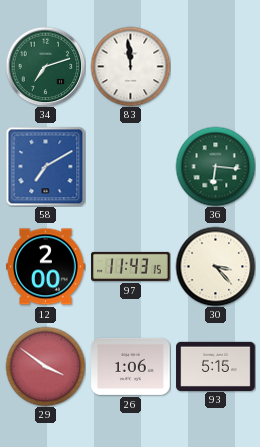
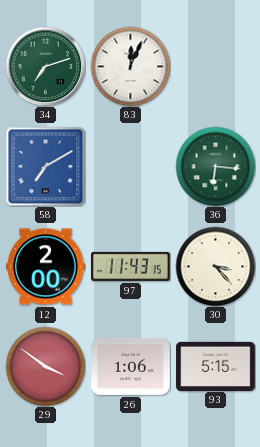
83: 11:59 -> 12:04 (130, 66)
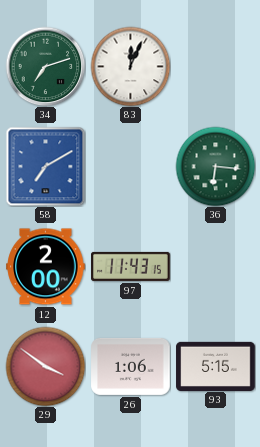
30: 3:23 -> none (215, 266)
